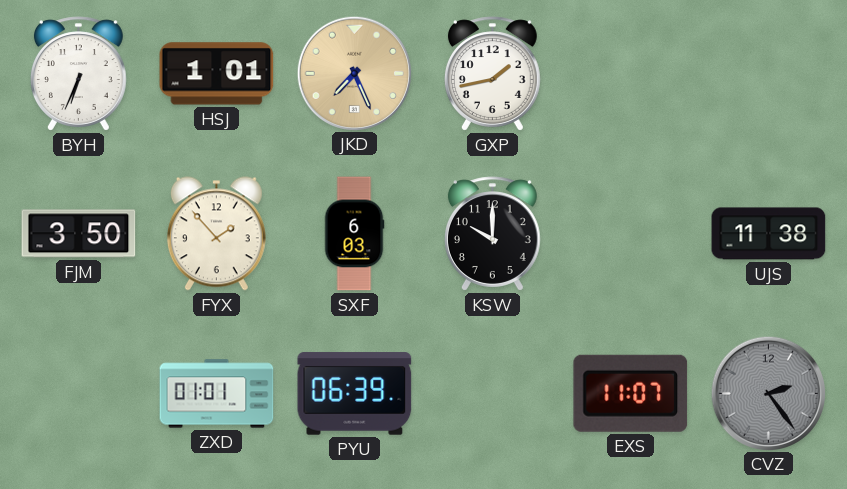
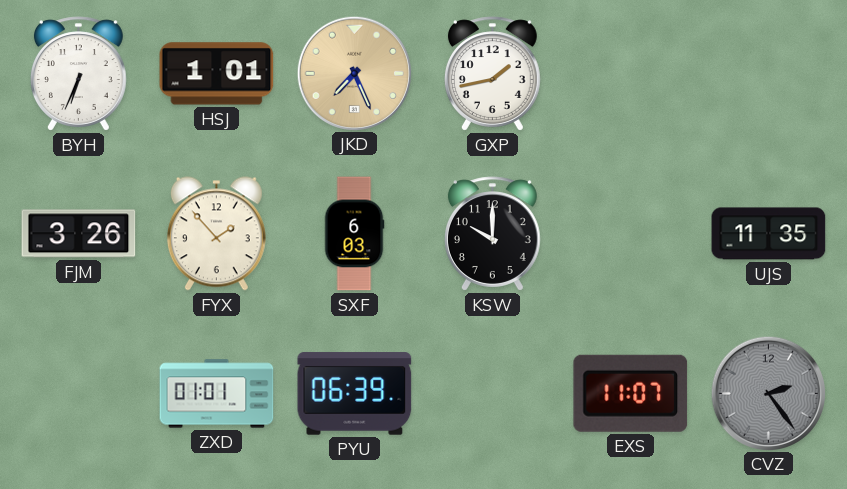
FJM: 3:50 -> 3:26 (79, 234)
UJS: 11:38 -> 11:35 (769, 234)
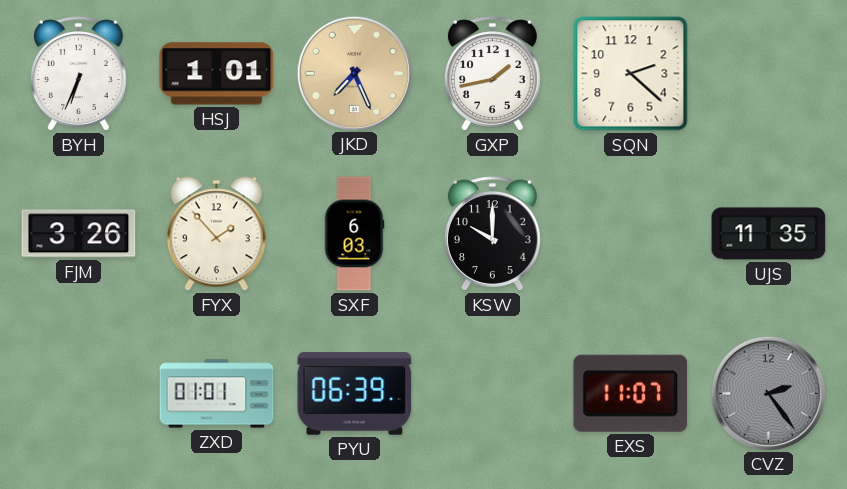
SQN: none -> 2:22 (631, 74)
